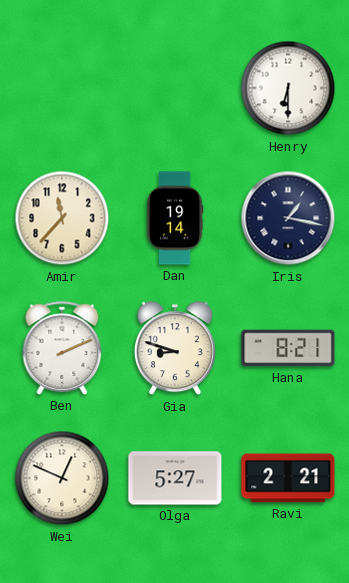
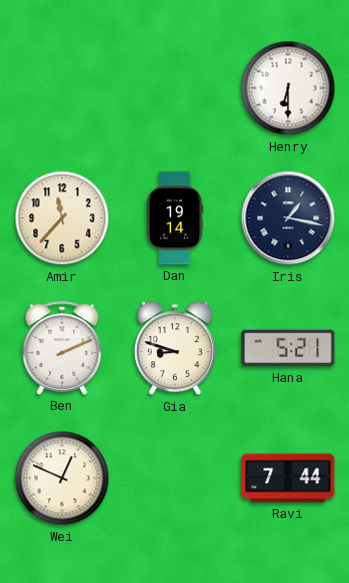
Hana: 8:21 -> 5:21 (288, 348)
Olga: 5:27 -> none (175, 478)
Ravi: 2:21 -> 7:44 (288, 478)
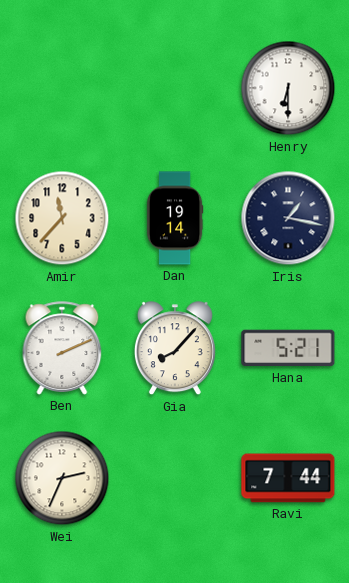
Gia: 8:48 -> 8:07 (175, 349)
Wei: 12:49 -> 2:34 (62, 478)
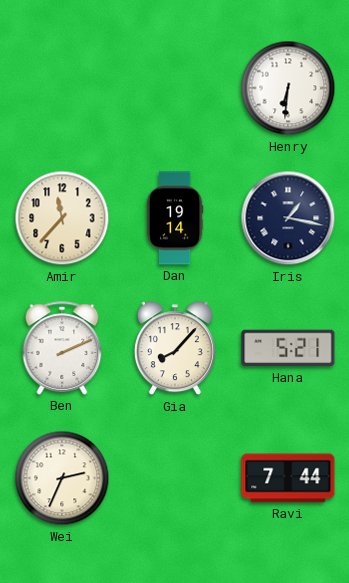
Henry: 6:30 -> 6:31 (288, 88)
